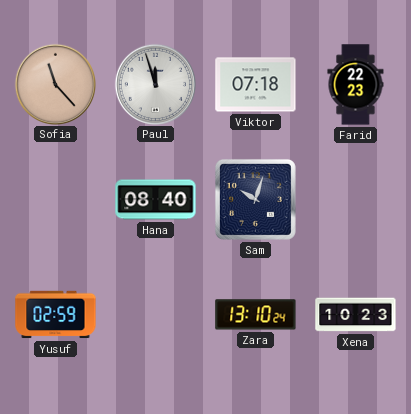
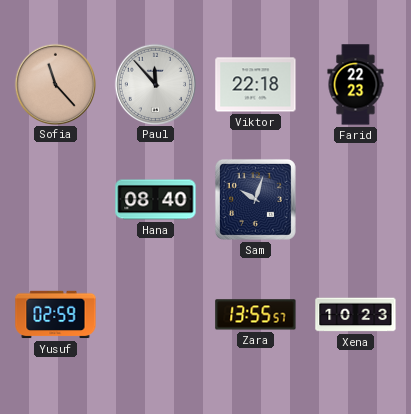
Paul: 11:57 -> 11:53 (155, 84)
Viktor: 07:18 -> 22:18 (256, 85)
Zara: 13:10 -> 13:55 (256, 315)
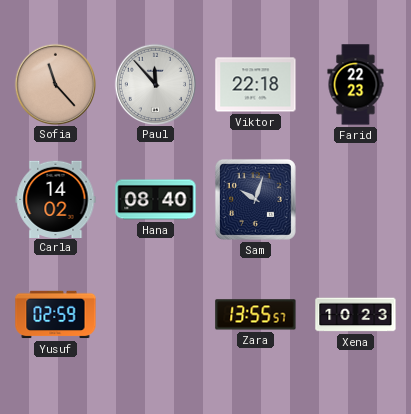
Carla: none -> 14:02 (56, 199)
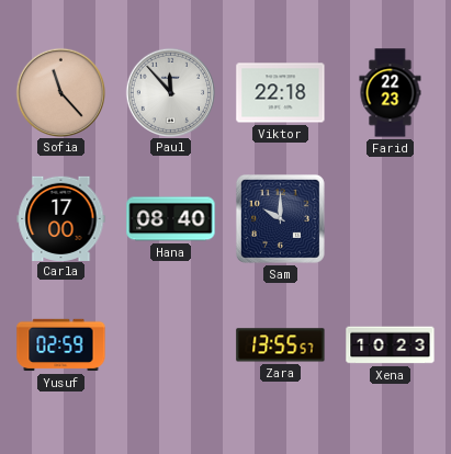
Carla: 14:02 -> 17:00 (61, 218)
Sam: 10:03 -> 10:00 (280, 218)
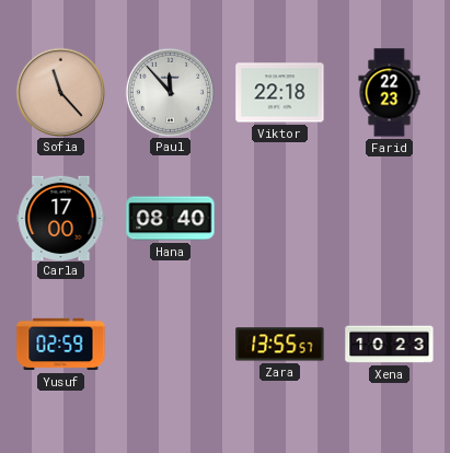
Sam: 10:00 -> none (280, 218)
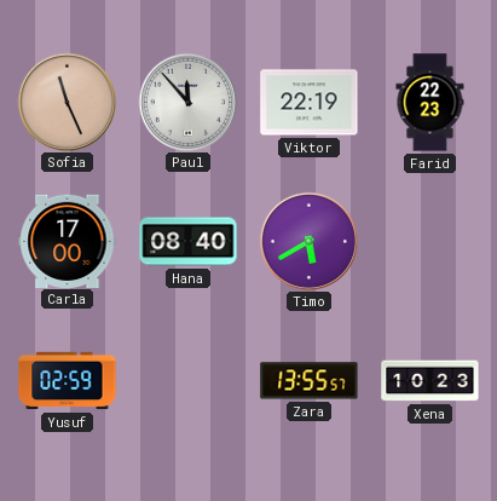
Sofia: 11:23 -> 11:26 (67, 102)
Viktor: 22:18 -> 22:19 (310, 103)
Timo: none -> 5:40 (308, 241)
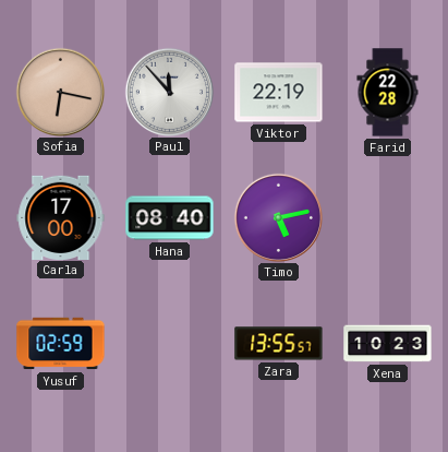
Sofia: 11:26 -> 6:17 (60, 92)
Farid: 22:23 -> 22:28 (388, 93)
Timo: 5:40 -> 5:13 (278, 217)
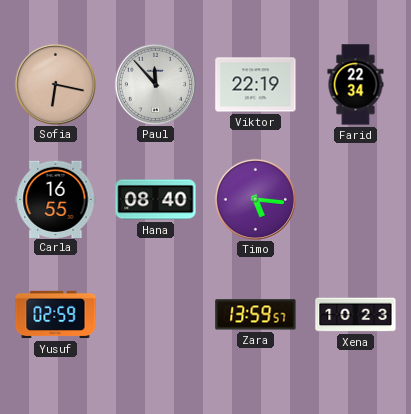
Farid: 22:28 -> 22:34 (356, 85)
Carla: 17:00 -> 16:55 (56, 199)
Timo: 5:13 -> 5:16 (255, 199)
Zara: 13:55 -> 13:59 (256, 315)
